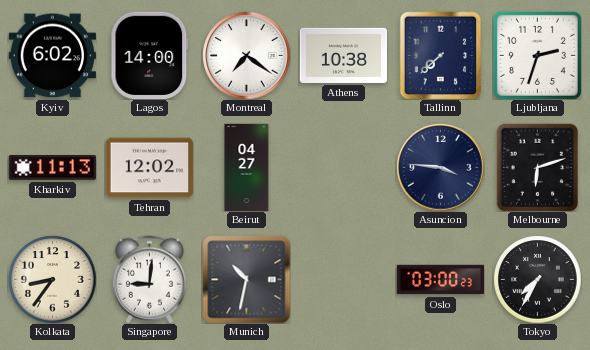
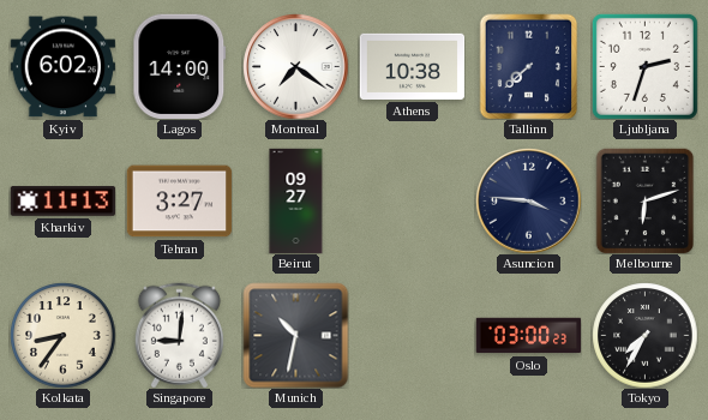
Tehran: 12:02 -> 3:27 (179, 202)
Beirut: 04:27 -> 09:27 (296, 200)
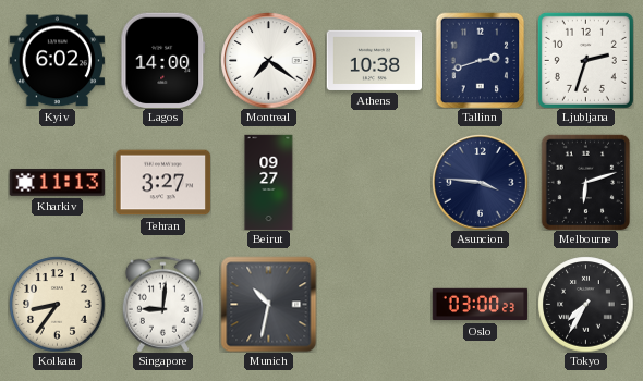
Tallinn: 7:38 -> 2:42 (481, 60)
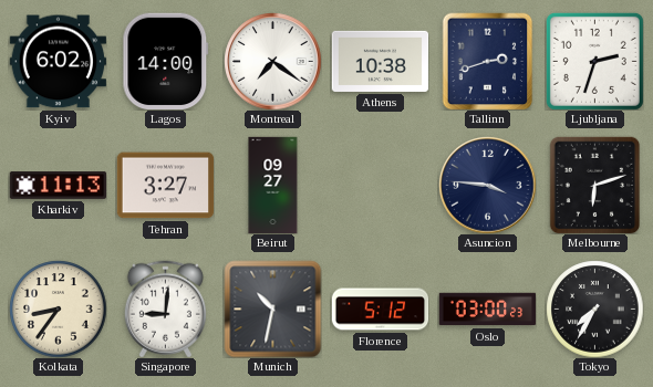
Florence: none -> 5:12 (380, 310)
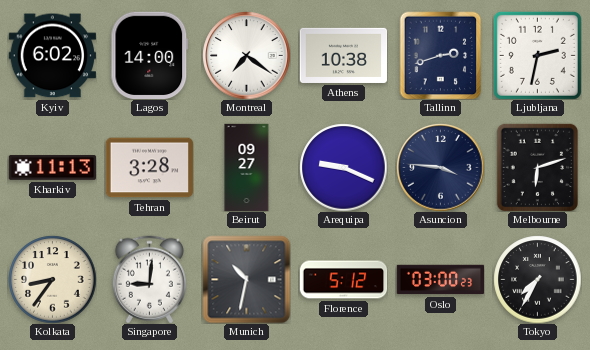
Ljubljana: 2:33 -> 2:32 (537, 55)
Tehran: 3:27 -> 3:28 (149, 168)
Arequipa: none -> 9:19 (343, 167)
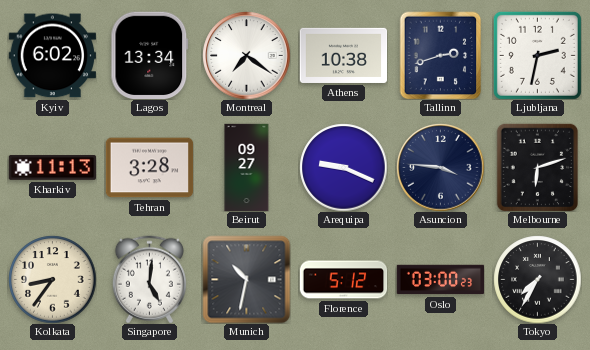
Lagos: 14:00 -> 13:34 (150, 55)
Singapore: 9:01 -> 5:01 (149, 279)
